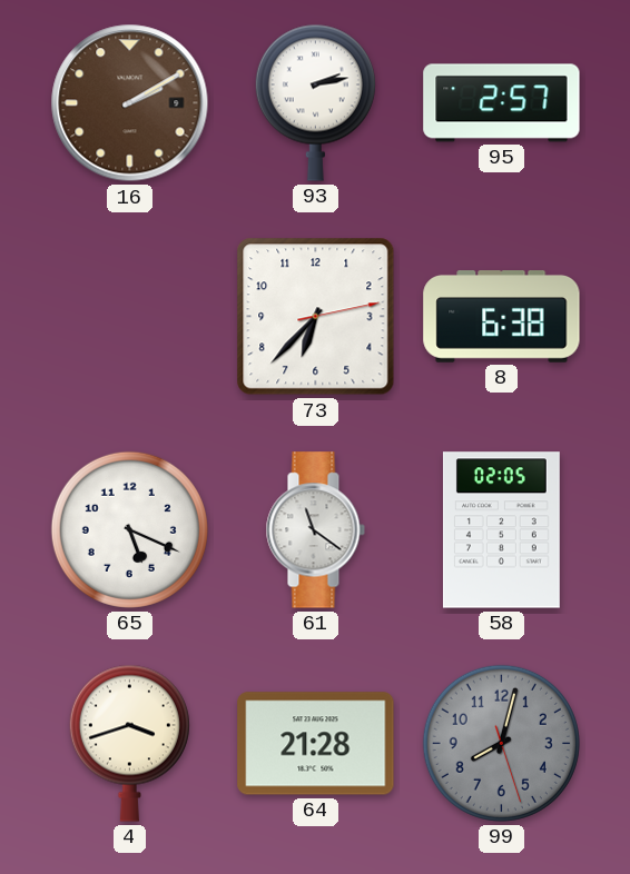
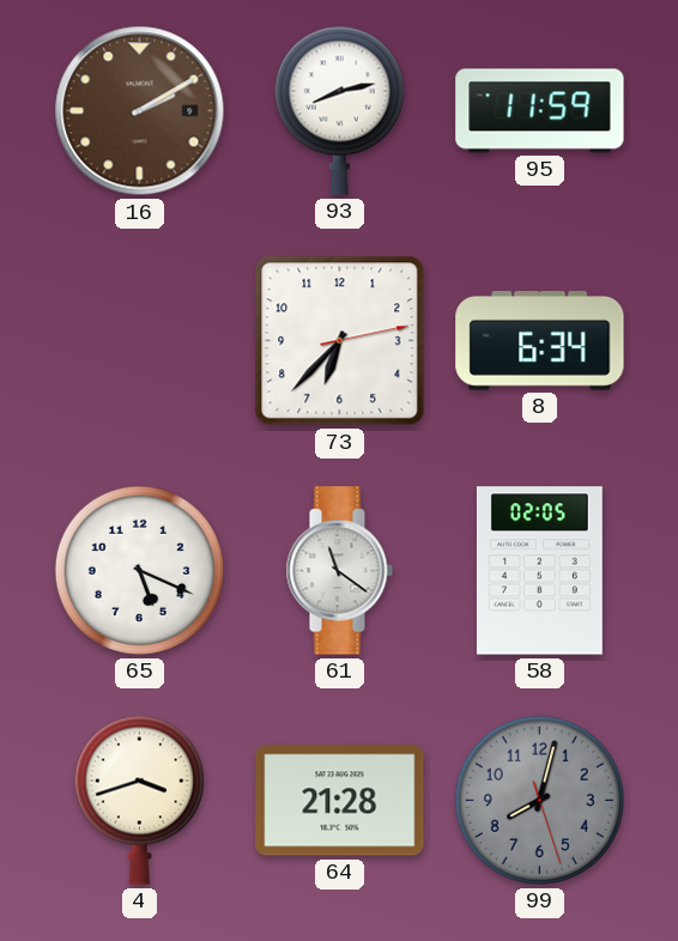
93: 2:13 -> 8:13 (339, 110)
95: 2:57 -> 11:59 (540, 111)
8: 6:38 -> 6:34 (540, 341)
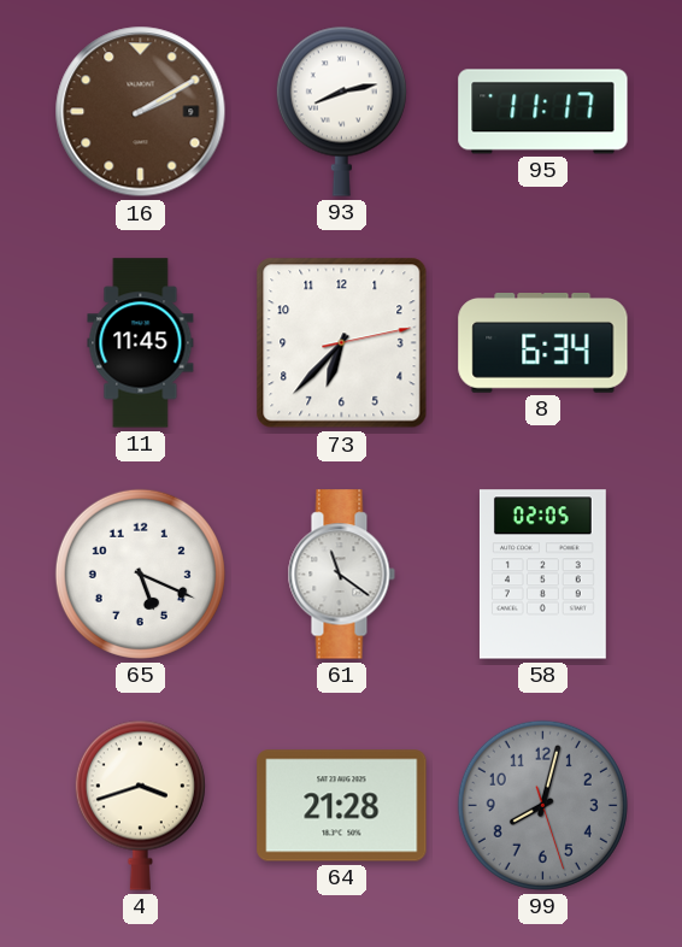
95: 11:59 -> 11:17 (543, 112)
11: none -> 11:45 (141, 343)
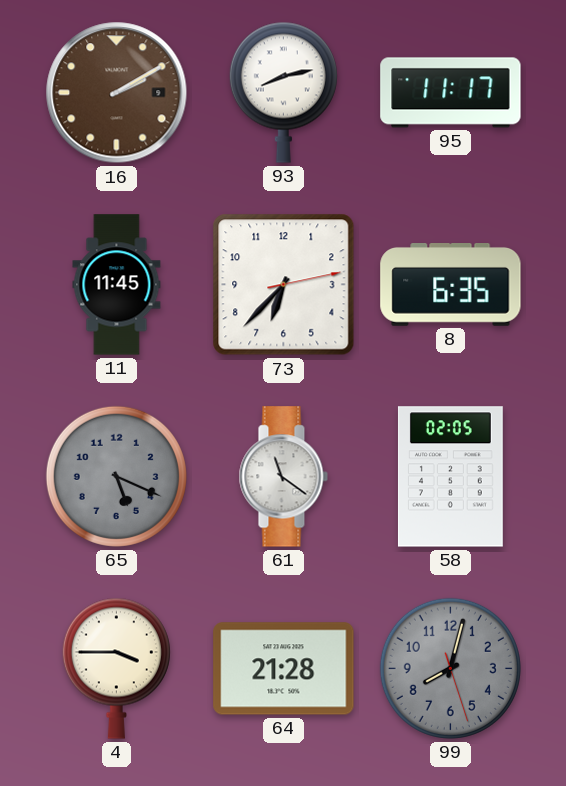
8: 6:34 -> 6:35 (451, 285)
65 dial: white -> grey (116, 476)
4: 3:42 -> 3:45 (116, 668)
